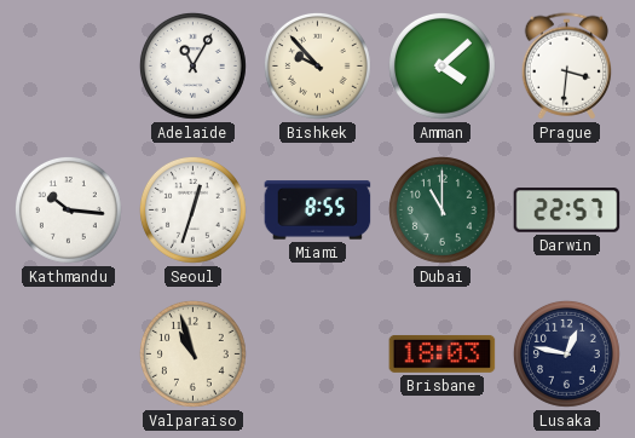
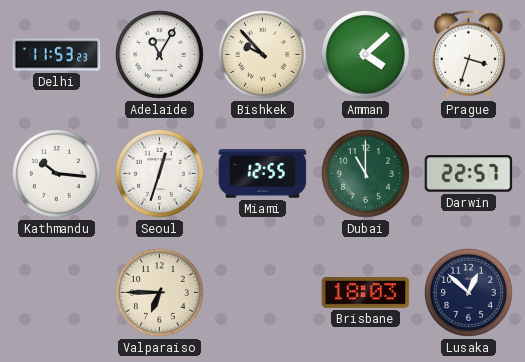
Delhi: none -> 11:53 (57, 55)
Prague: 3:31 -> 3:33 (469, 55)
Miami: 8:55 -> 12:55 (263, 174)
Valparaiso: 10:57 -> 6:45 (159, 292)
Lusaka: 12:47 -> 12:52 (468, 292)
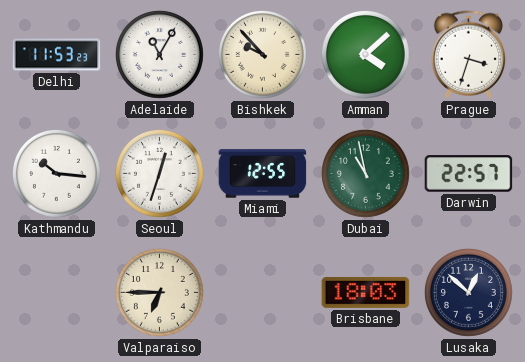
Dubai: 11:00 -> 10:58 (365, 173)
